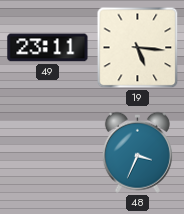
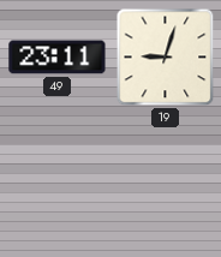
19: 5:16 -> 9:03 (166, 58)
48: 3:34 -> none (137, 152)
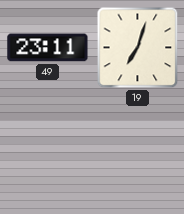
19: 9:03 -> 7:03 (138, 48)
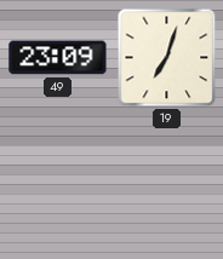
49: 23:11 -> 23:09 (58, 58)
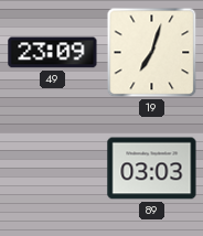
89: none -> 03:03 (152, 169)
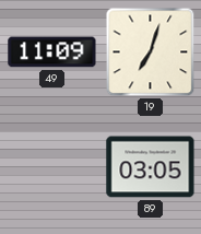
49: 23:09 -> 11:09 (52, 52)
89: 03:03 -> 03:05 (151, 167)
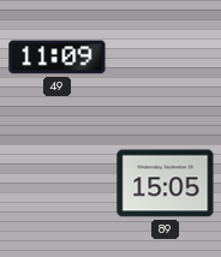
19: 7:03 -> none (151, 52)
89: 03:05 -> 15:05 (166, 184)
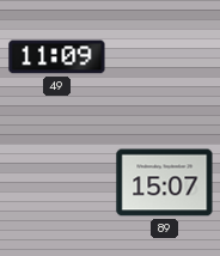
89: 15:05 -> 15:07 (165, 183)
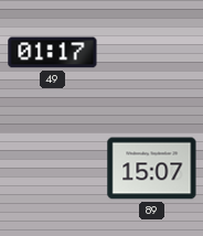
49: 11:09 -> 01:17 (53, 53)
